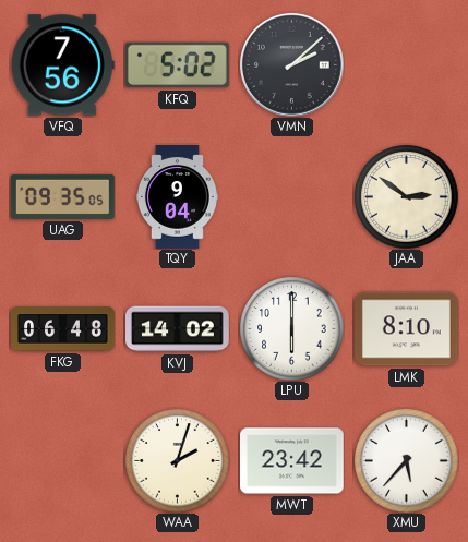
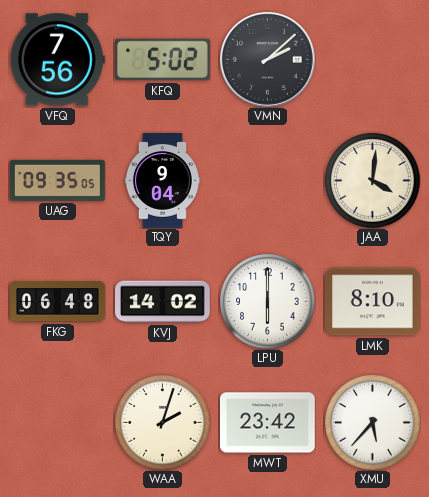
JAA: 2:51 -> 4:01 (372, 180)
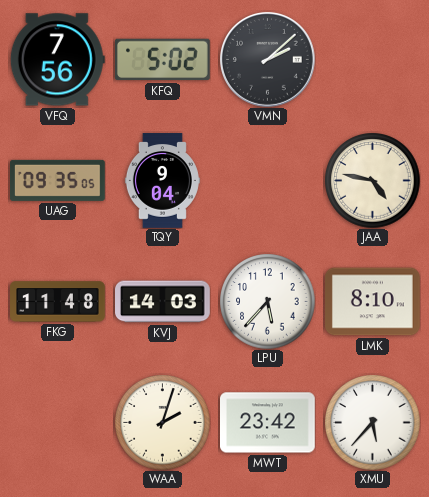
JAA: 4:01 -> 4:47 (372, 180)
FKG: 06:48 -> 11:48 (58, 302)
KVJ: 14:02 -> 14:03 (163, 302)
LPU: 6:00 -> 5:37 (267, 301)
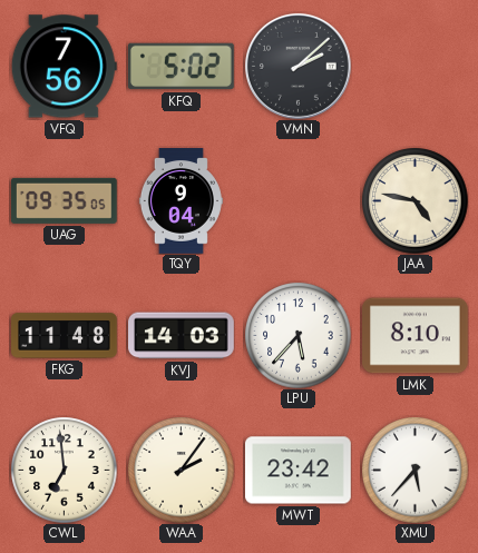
CWL: none -> 6:59 (64, 470)
WAA: 2:03 -> 2:06 (181, 470)
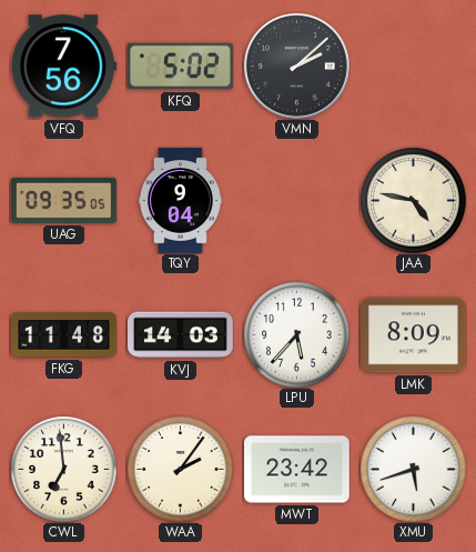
LMK: 8:10 -> 8:09 (414, 335)
XMU: 5:37 -> 5:42 (413, 469)
